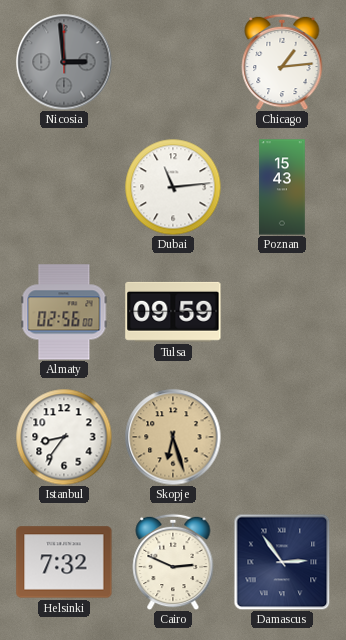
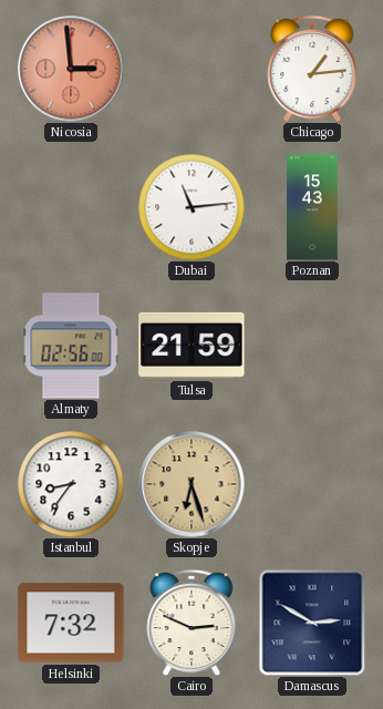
Nicosia dial: grey -> salmon (71, 69)
Tulsa: 09:59 -> 21:59 (191, 346)
Damascus: 2:54 -> 2:50 (312, 623)
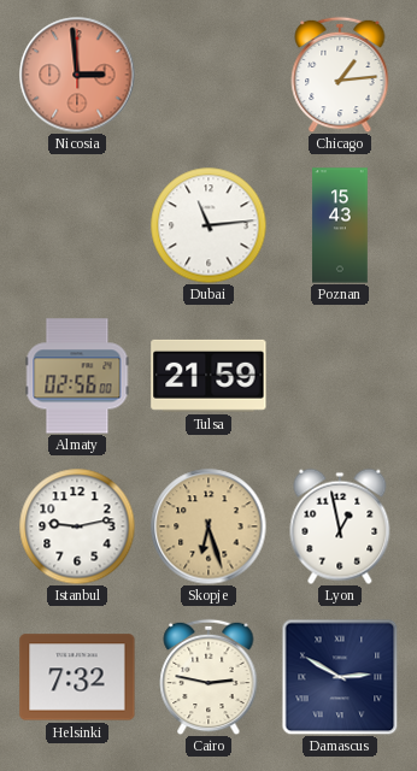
Istanbul: 8:36 -> 9:13 (77, 526)
Lyon: none -> 12:58 (340, 526)
Cairo: 2:49 -> 2:47 (208, 677)
